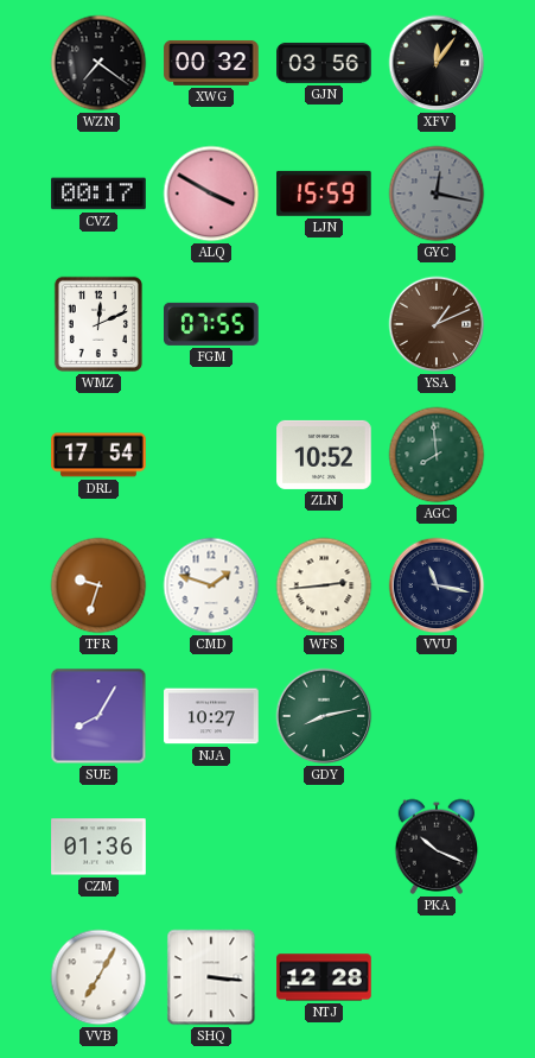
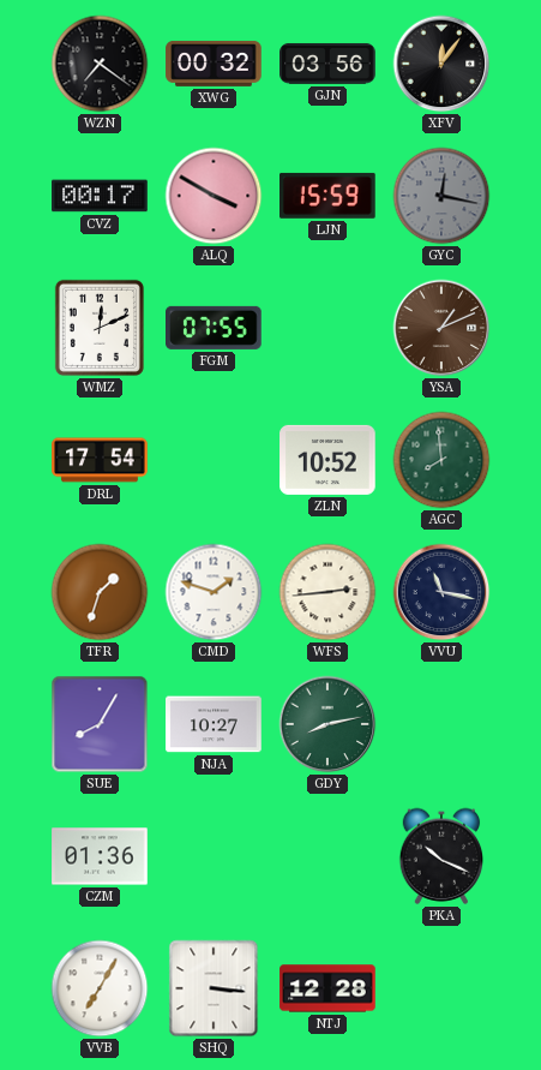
TFR: 9:33 -> 1:33 (100, 592)
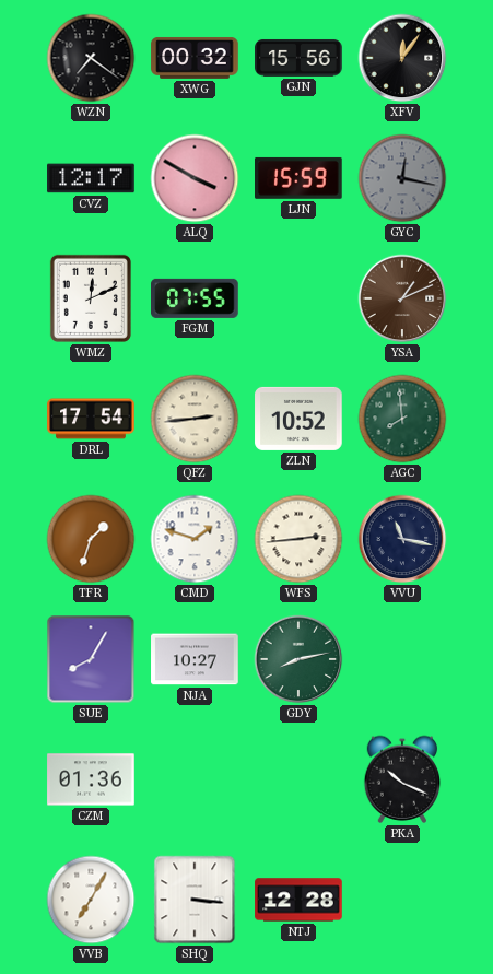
GJN: 03:56 -> 15:56 (298, 58)
CVZ: 00:17 -> 12:17 (91, 178)
QFZ: none -> 2:44 (195, 419)
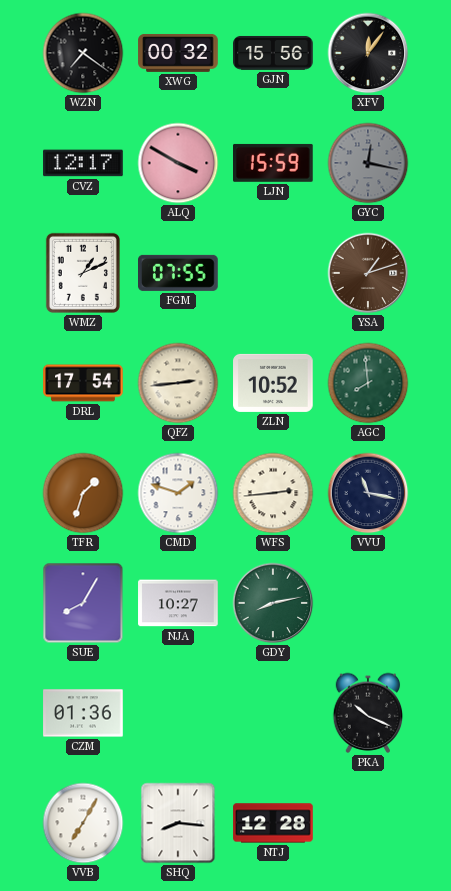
WMZ: 12:11 -> 1:11 (83, 273)
YSA: 1:11 -> 1:12 (368, 273)
SHQ: 3:16 -> 8:16 (178, 823)
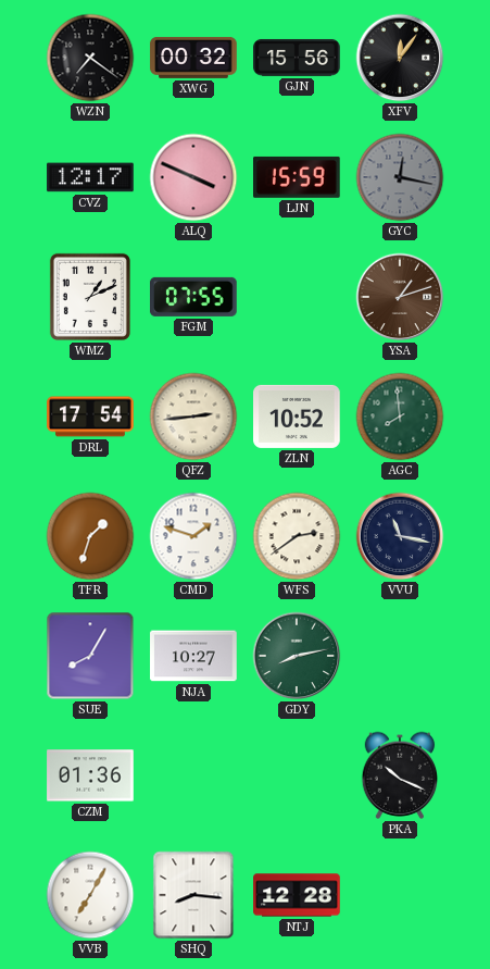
ALQ: 3:50 -> 3:49 (193, 177)
WFS: 2:44 -> 2:39 (297, 536)
